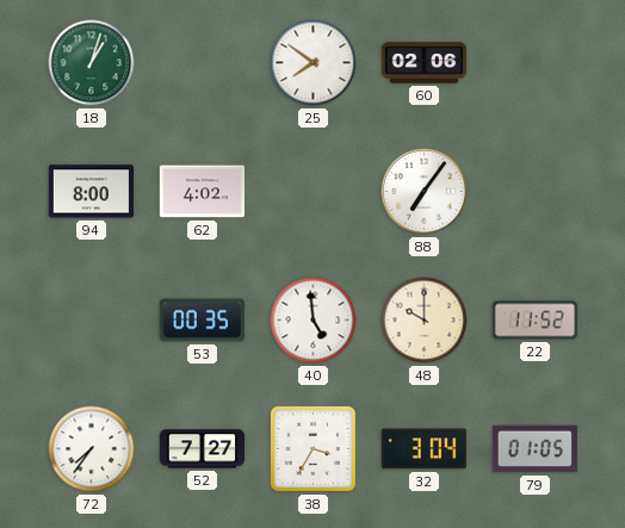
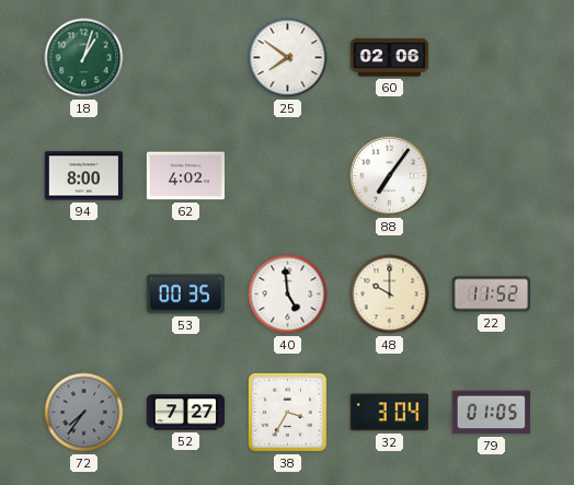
72 dial: white -> grey (84, 413)
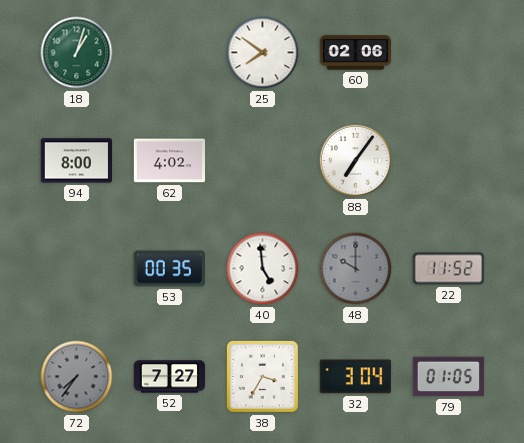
48 dial: cream -> grey (356, 269)
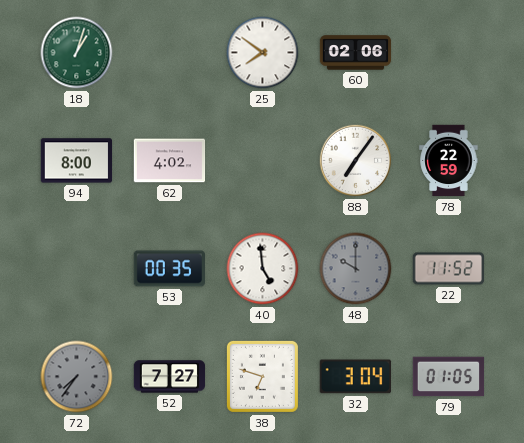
78: none -> 22:59 (449, 161)
38: 3:35 -> 6:48 (262, 376)
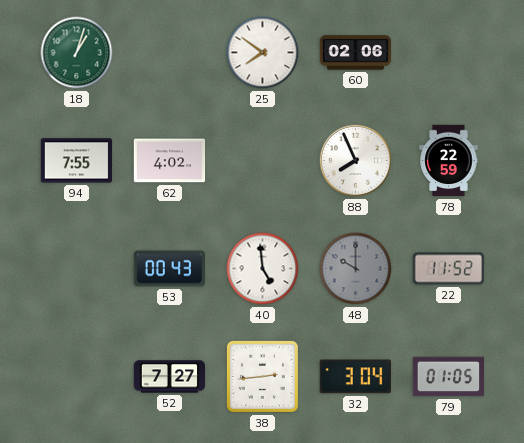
94: 8:00 -> 7:55 (77, 161)
88: 7:06 -> 7:56 (356, 161)
53: 00:35 -> 00:43 (170, 269)
72: 7:36 -> none (77, 377)
38: 6:48 -> 2:44 (262, 376)
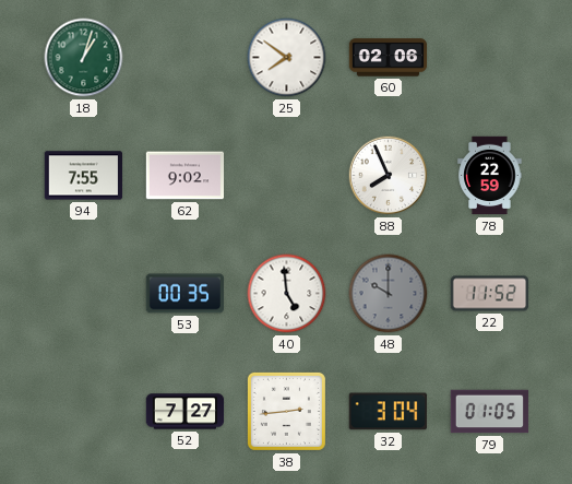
62: 4:02 -> 9:02 (186, 176)
53: 00:43 -> 00:35 (186, 294)
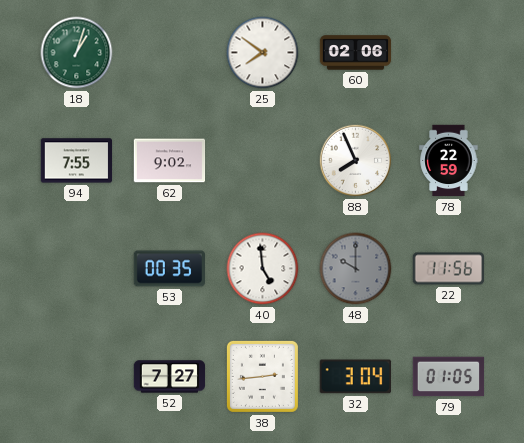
22: 11:52 -> 11:56 (449, 269)
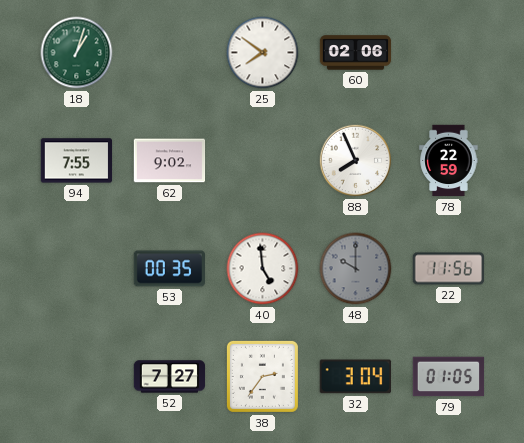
38: 2:44 -> 2:36 (262, 376)
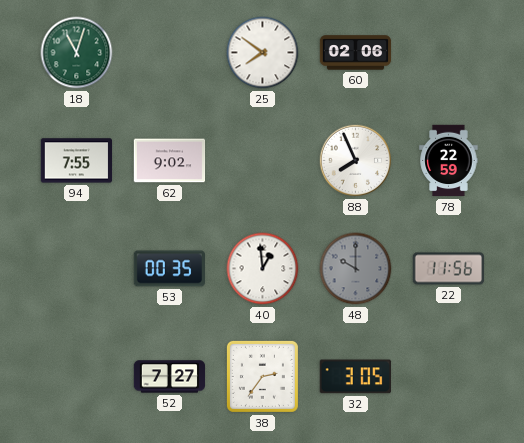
18: 1:03 -> 11:03 (77, 53)
40: 4:59 -> 12:59 (263, 269)
32: 3:04 -> 3:05 (355, 377)
79: 01:05 -> none (449, 377)
